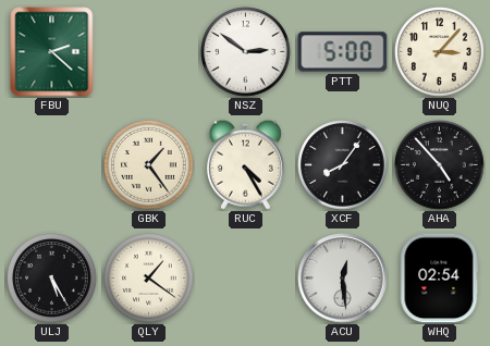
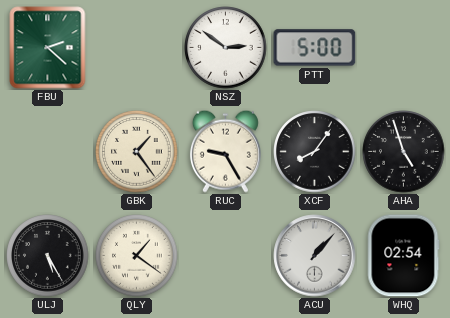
NUQ: 3:07 -> none (440, 52)
RUC: 4:25 -> 9:25 (225, 151)
AHA: 4:53 -> 4:57 (404, 152)
ACU: 12:29 -> 1:07 (315, 256)
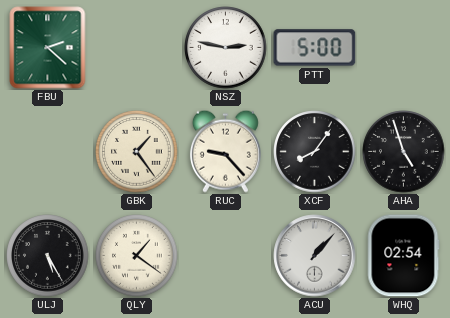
NSZ: 2:51 -> 2:47 (226, 48)
RUC: 9:25 -> 9:23 (225, 151)
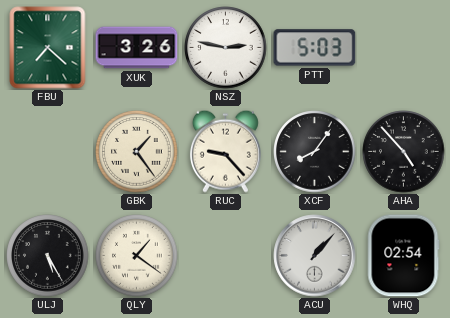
FBU: 2:22 -> 7:22 (48, 48)
XUK: none -> 3:26 (137, 48)
PTT: 5:00 -> 5:03 (315, 48)
AHA: 4:57 -> 4:53 (404, 152)
